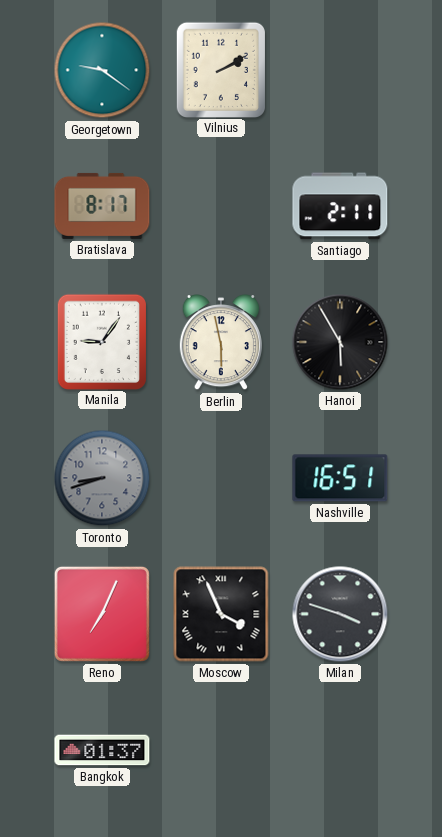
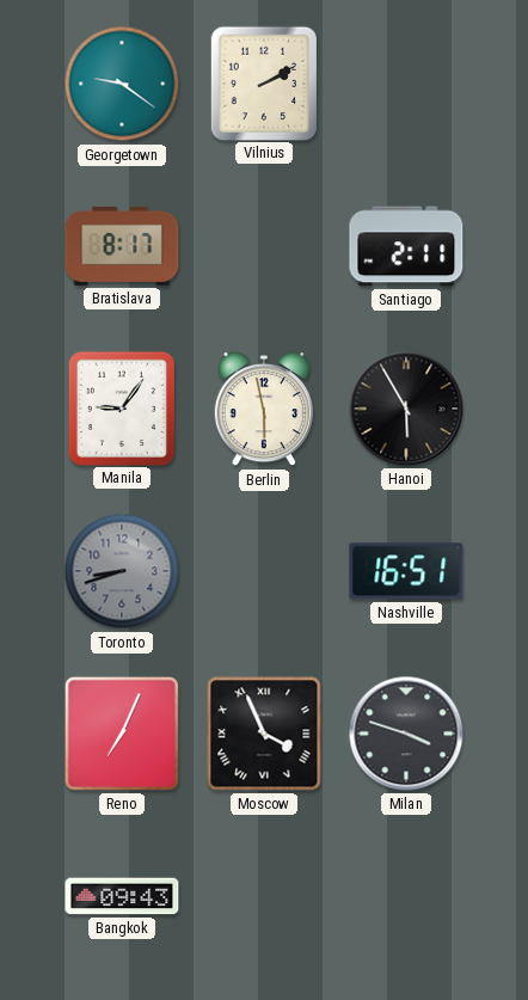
Bangkok: 01:37 -> 09:43 (122, 896)
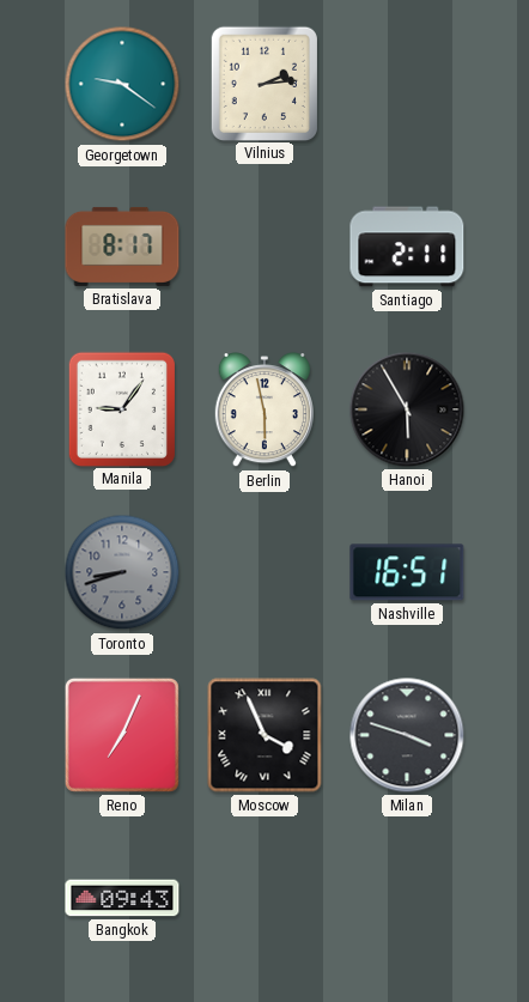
Vilnius: 2:10 -> 2:14 (264, 83)
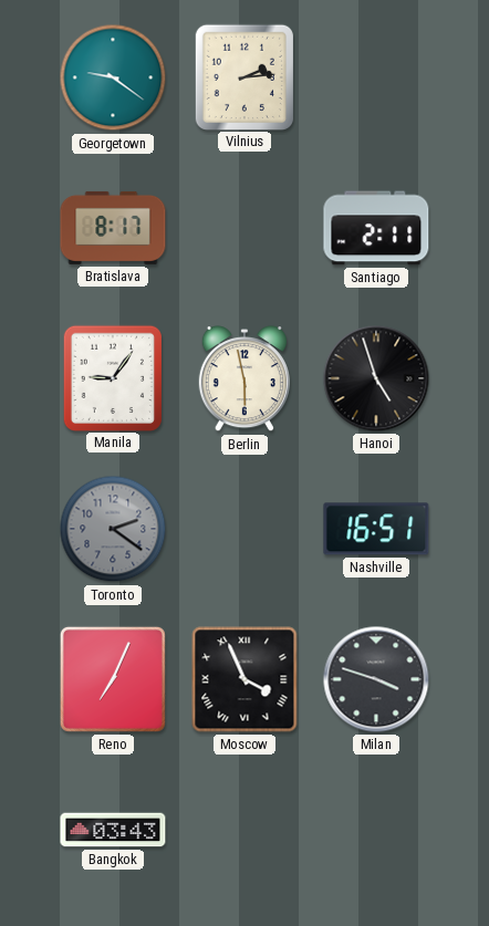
Hanoi: 5:55 -> 4:57 (376, 378)
Toronto: 8:42 -> 2:21 (113, 529)
Bangkok: 09:43 -> 03:43 (113, 830)
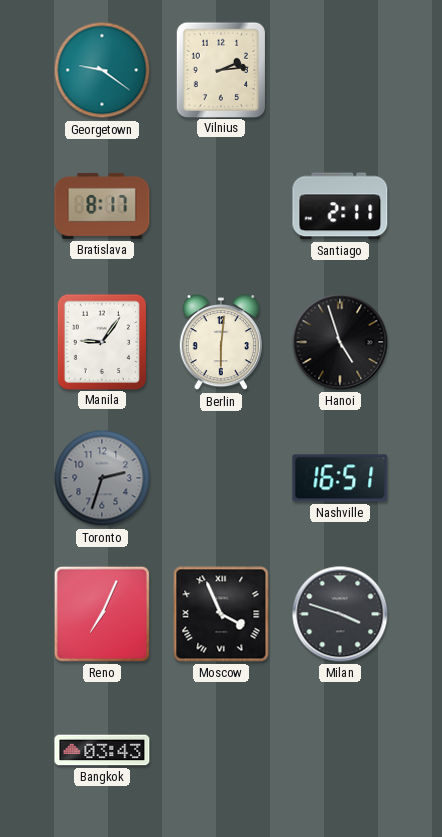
Berlin: 5:58 -> 6:01 (221, 343)
Toronto: 2:21 -> 2:33 (102, 478)
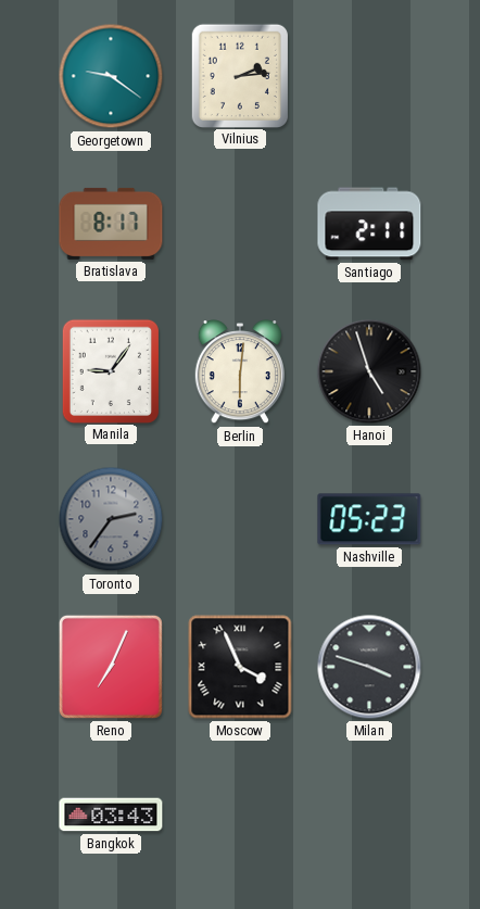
Toronto: 2:33 -> 2:36 (111, 519)
Nashville: 16:51 -> 05:23 (369, 519)
